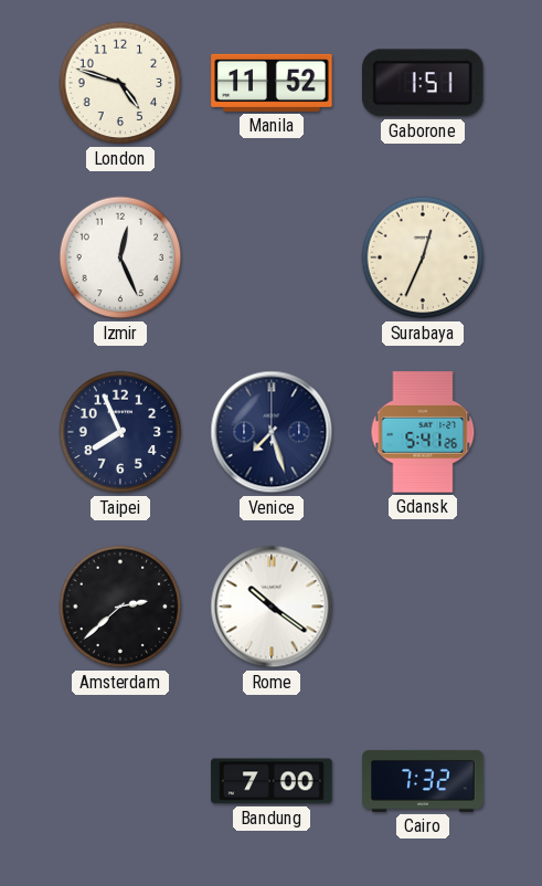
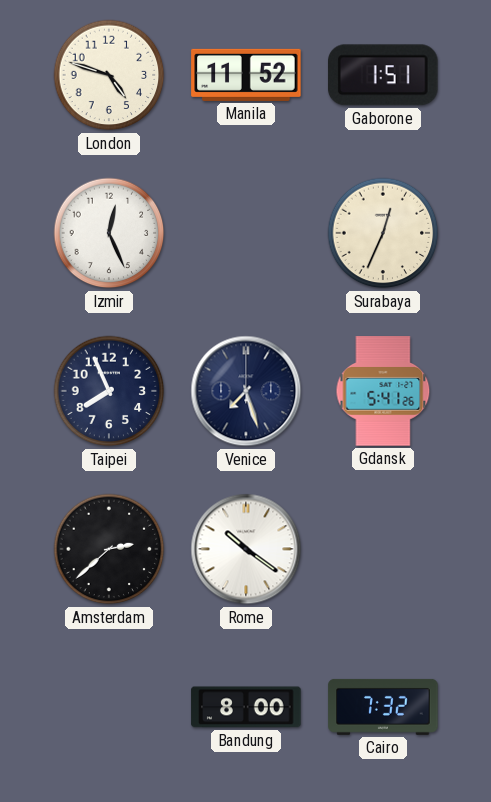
Bandung: 7:00 -> 8:00 (246, 707)
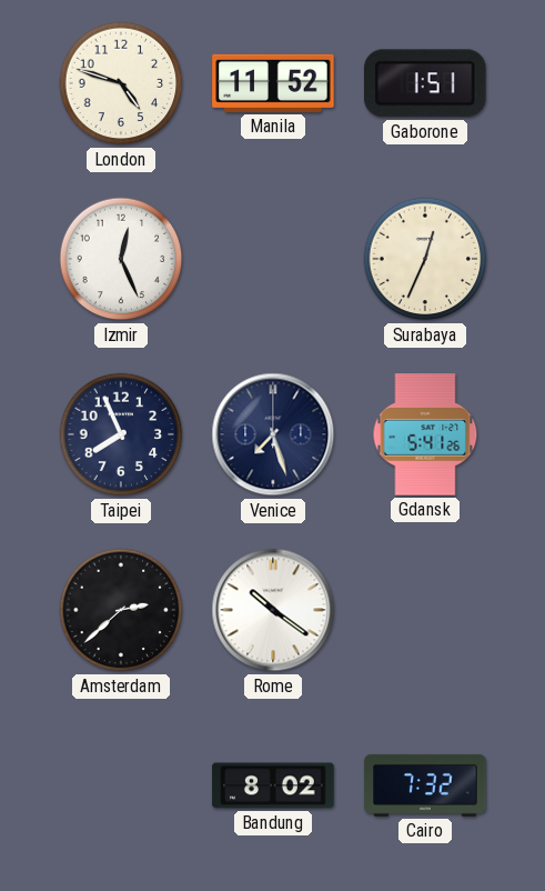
Bandung: 8:00 -> 8:02 (273, 785)
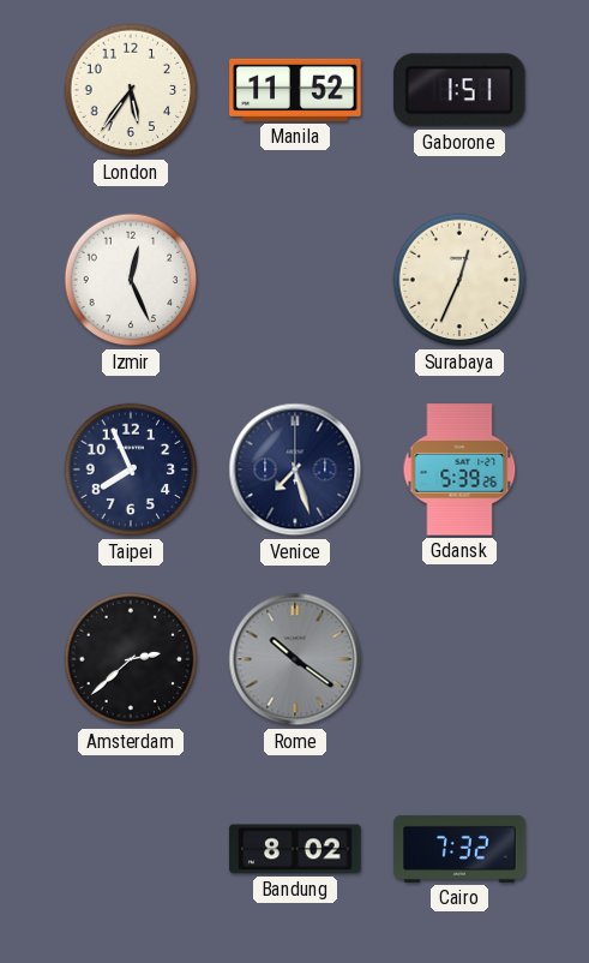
London: 4:48 -> 5:36 (131, 90)
Gdansk: 5:41 -> 5:39 (459, 469)
Rome dial: white -> grey (295, 659)
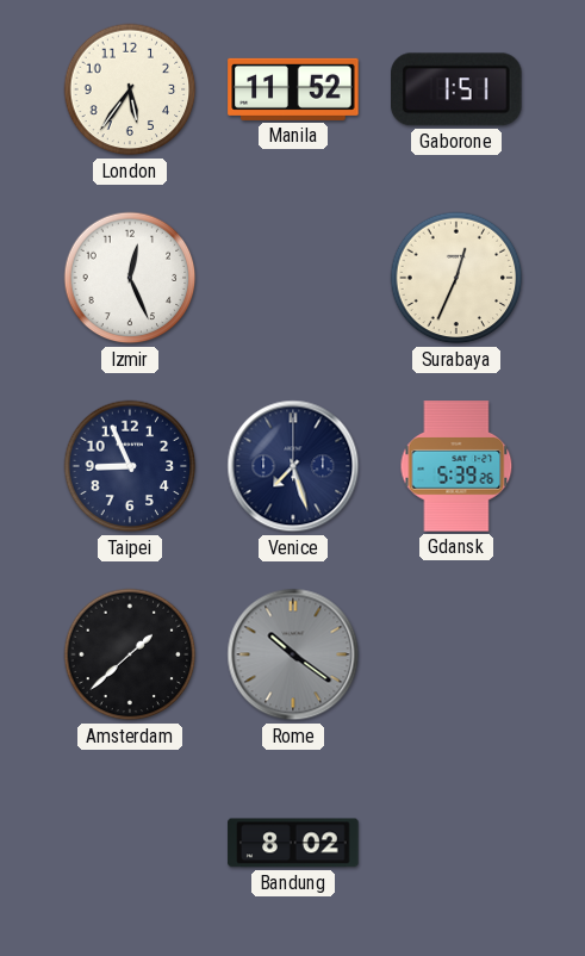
Taipei: 7:56 -> 8:56 (130, 466)
Amsterdam: 2:38 -> 1:38 (130, 654)
Cairo: 7:32 -> none (459, 849)
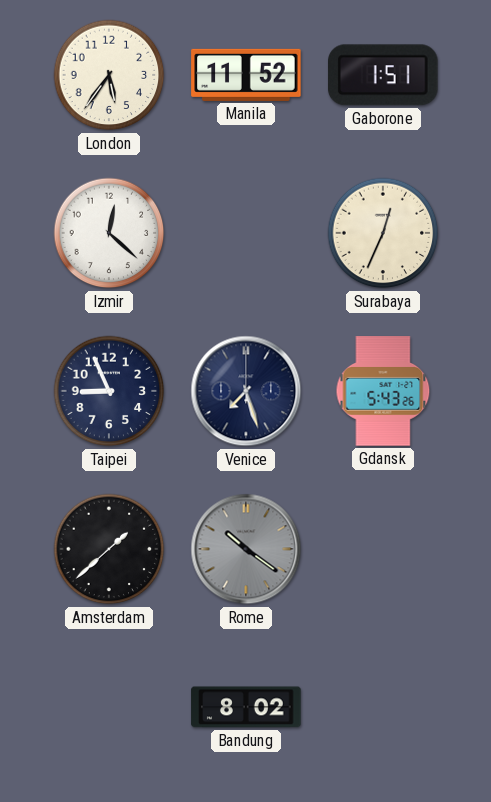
Izmir: 12:26 -> 12:22 (109, 233)
Gdansk: 5:39 -> 5:43 (383, 391)
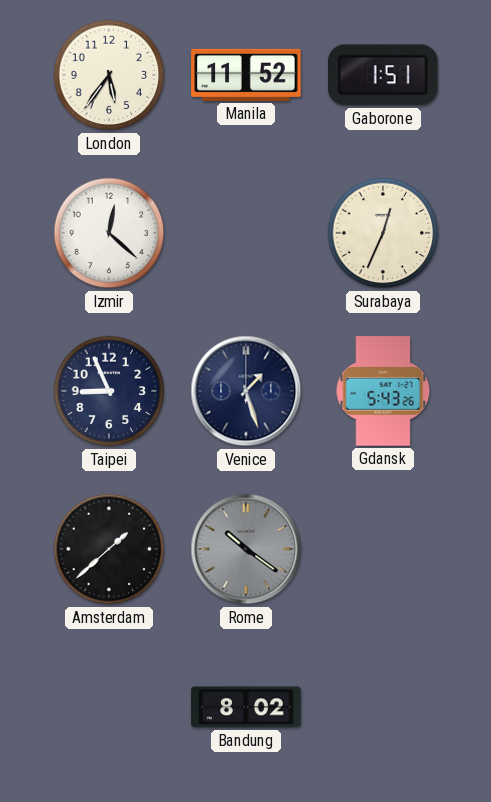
Venice: 7:27 -> 1:27 (246, 391)
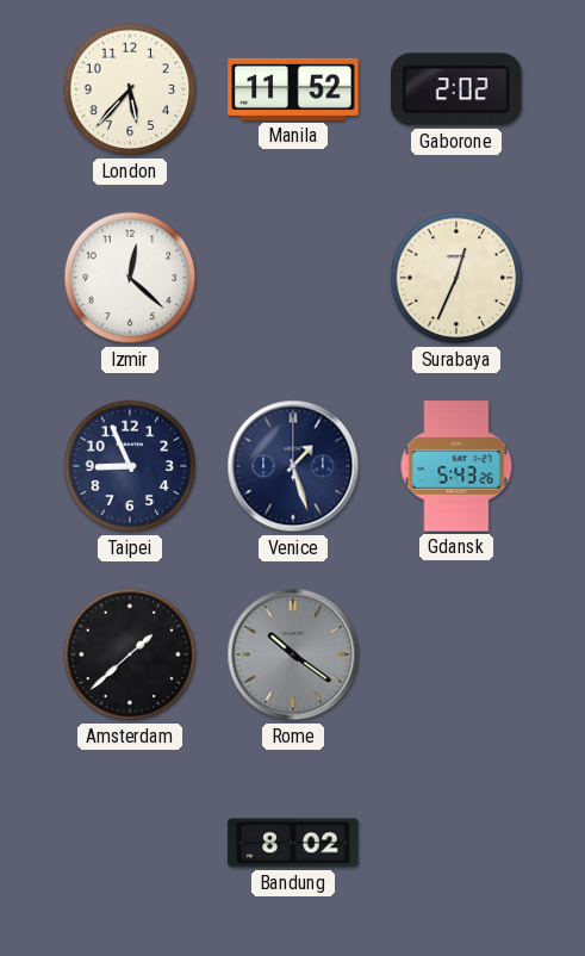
London: 5:36 -> 5:37 (130, 89)
Gaborone: 1:51 -> 2:02 (458, 89)
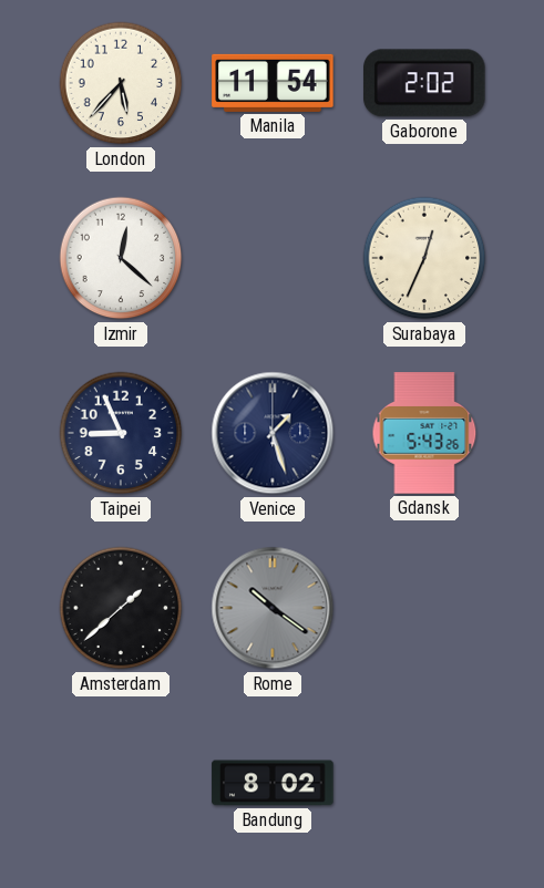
Manila: 11:52 -> 11:54 (273, 83)
